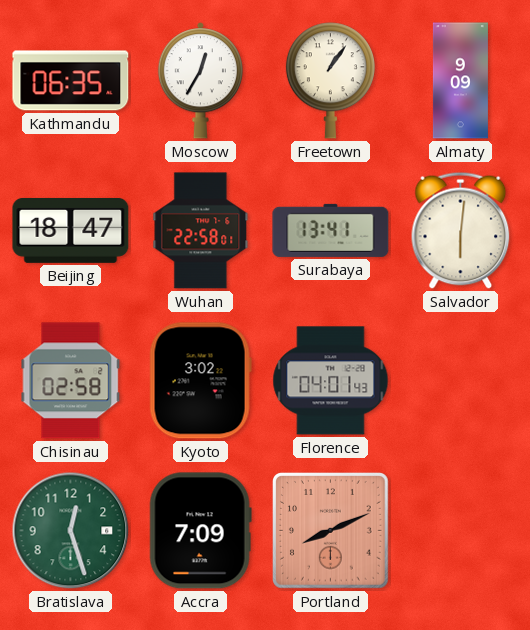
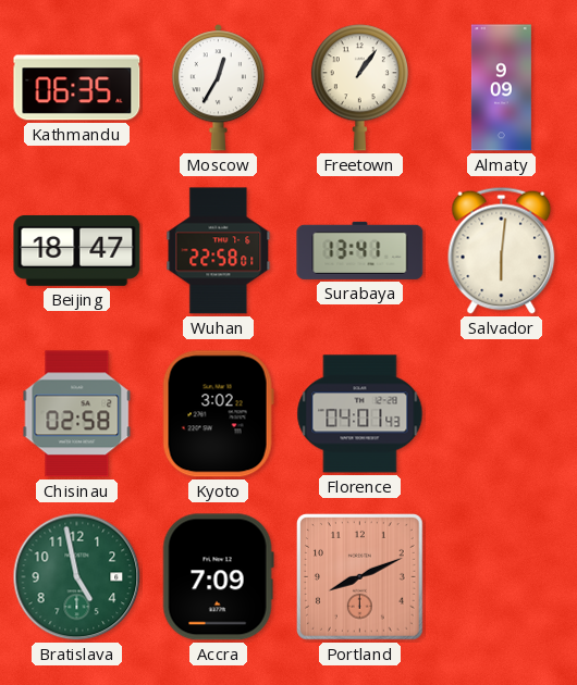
Bratislava: 12:27 -> 4:58 (77, 577)
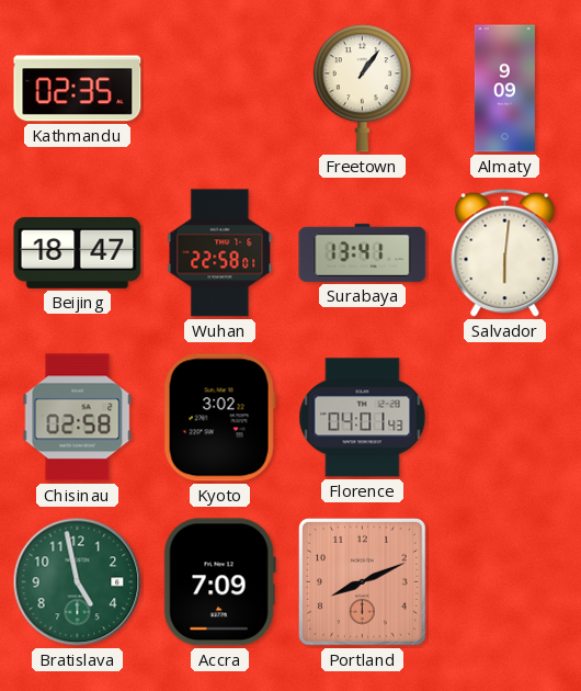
Kathmandu: 06:35 -> 02:35 (78, 89)
Moscow: 12:35 -> none (218, 88)
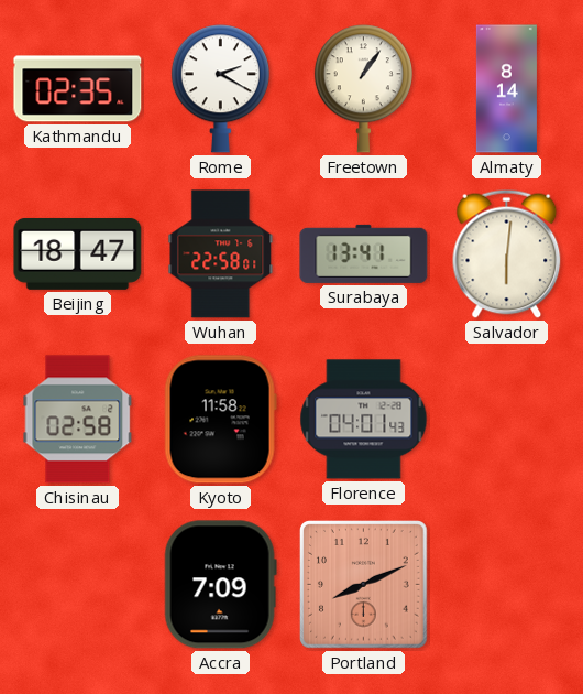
Rome: none -> 2:20 (220, 89)
Almaty: 9:09 -> 8:14 (506, 89)
Kyoto: 3:02 -> 11:58 (220, 420)
Bratislava: 4:58 -> none (78, 582)
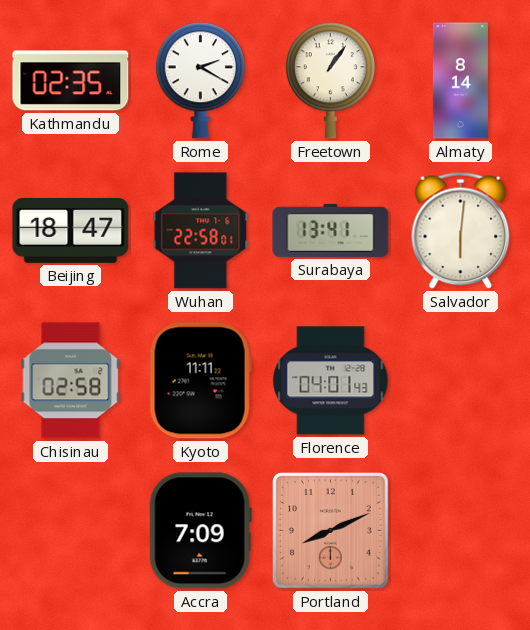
Kyoto: 11:58 -> 11:11 (200, 381)
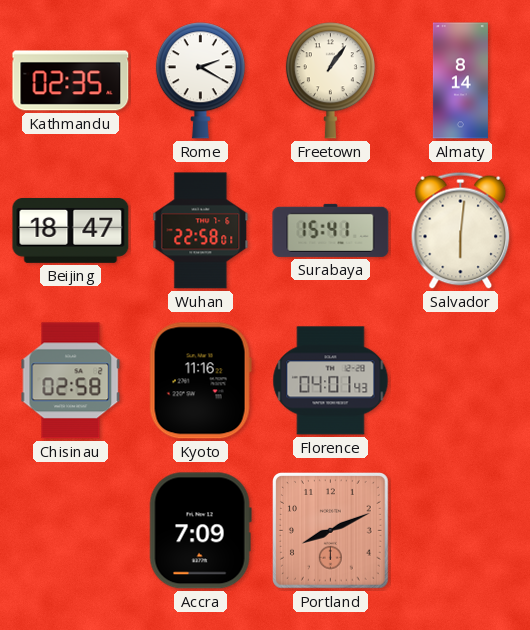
Surabaya: 13:41 -> 15:41 (331, 230)
Kyoto: 11:11 -> 11:16 (200, 381)
